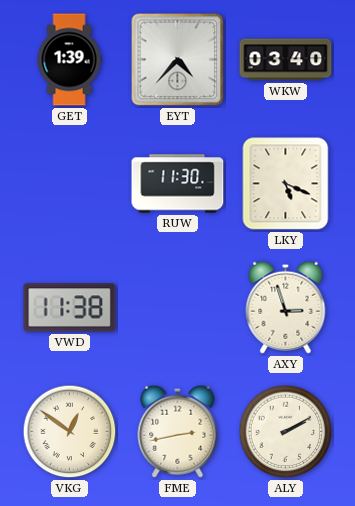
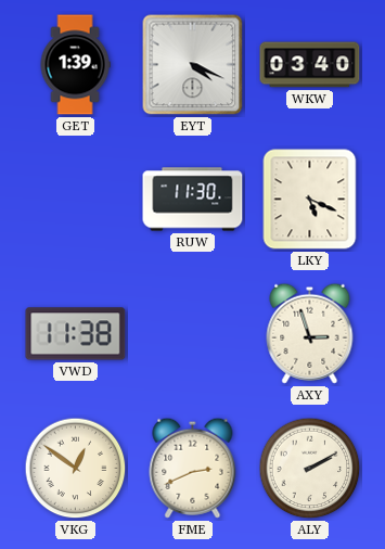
EYT: 4:37 -> 4:19 (193, 65)
FME: 2:43 -> 2:41 (193, 468)
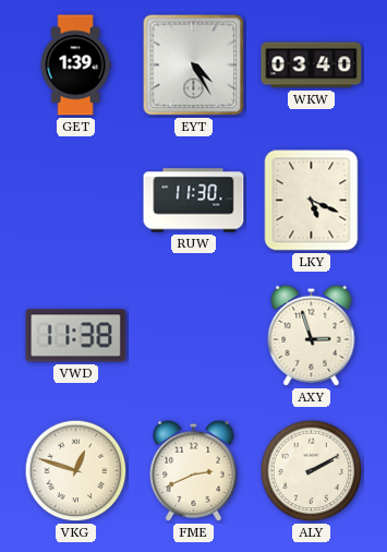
EYT: 4:19 -> 4:25 (194, 65)
VKG: 12:51 -> 12:48 (76, 471)
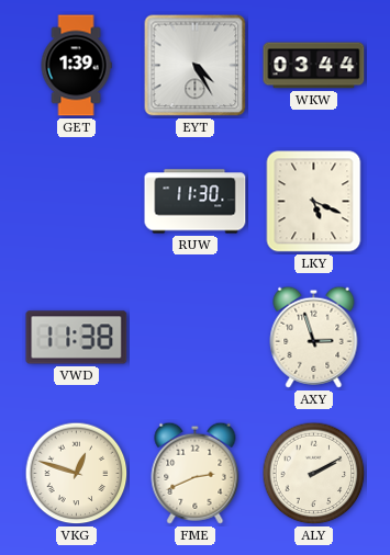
WKW: 03:40 -> 03:44 (314, 66)
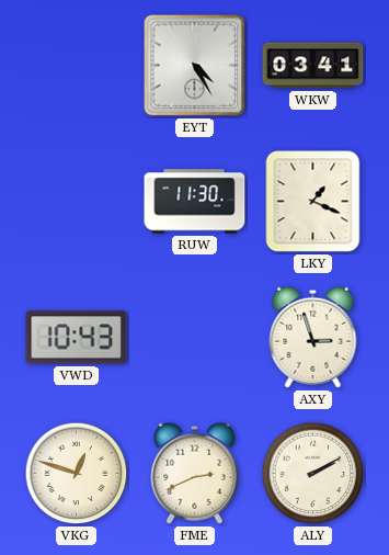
GET: 1:39 -> none (76, 66)
WKW: 03:44 -> 03:41 (313, 66)
LKY: 5:19 -> 1:19 (313, 202)
VWD: 11:38 -> 10:43 (77, 338)
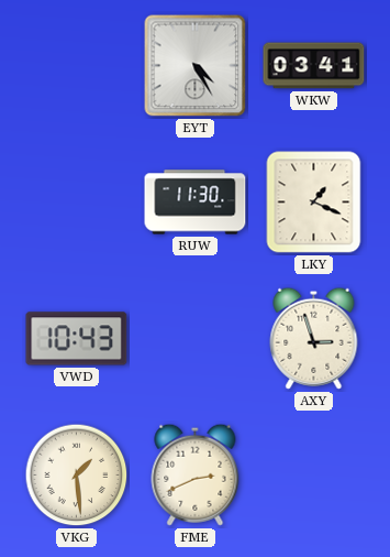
VKG: 12:48 -> 1:29 (77, 476)
ALY: 2:10 -> none (313, 474)
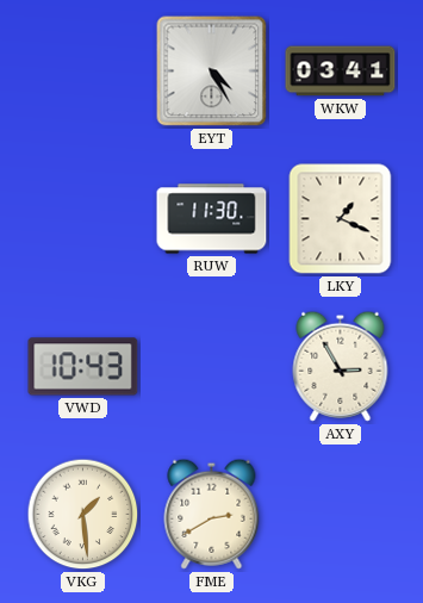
AXY: 2:57 -> 2:55 (341, 366)
FME: 2:41 -> 2:40 (212, 514)
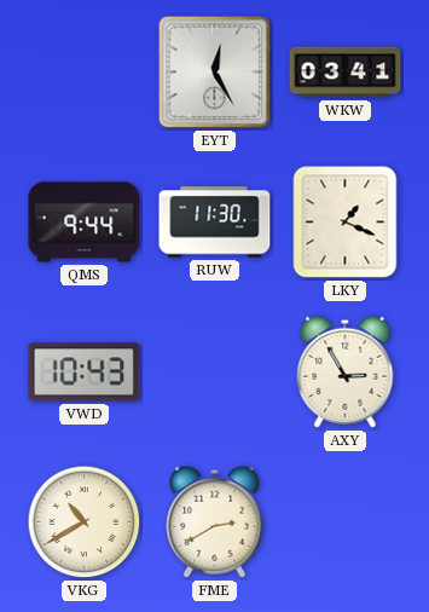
EYT: 4:25 -> 12:25 (215, 73)
QMS: none -> 9:44 (85, 223)
VKG: 1:29 -> 10:40 (85, 522)
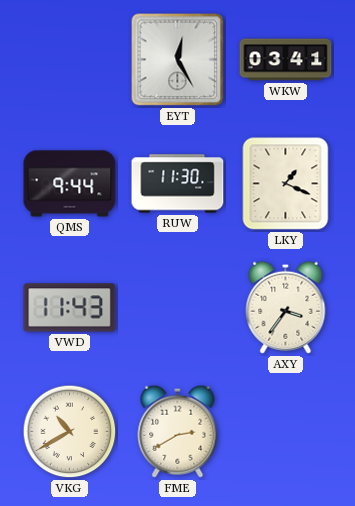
VWD: 10:43 -> 11:43 (70, 308)
AXY: 2:55 -> 3:36 (286, 307)
